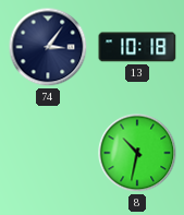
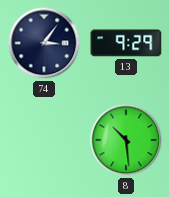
13: 10:18 -> 9:29 (126, 43)
8: 10:32 -> 10:29 (126, 140)
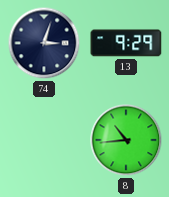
74: 3:06 -> 3:03 (44, 43)
8: 10:29 -> 10:44 (126, 140)
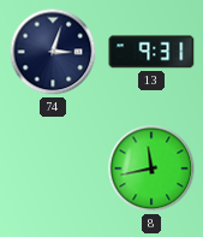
13: 9:29 -> 9:31 (151, 52)
8: 10:44 -> 11:43 (151, 168)
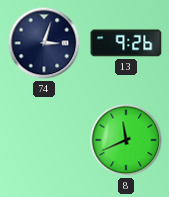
13: 9:31 -> 9:26 (126, 43)
8: 11:43 -> 11:41 (126, 140)
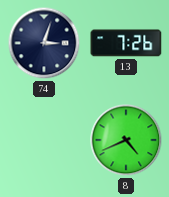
13: 9:26 -> 7:26 (126, 43)
8: 11:41 -> 4:41 (126, 140)
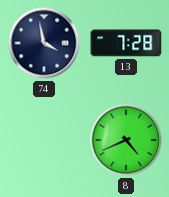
74: 3:03 -> 3:58 (44, 43)
13: 7:26 -> 7:28 (126, 43)
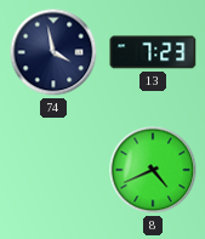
13: 7:28 -> 7:23 (153, 52)
